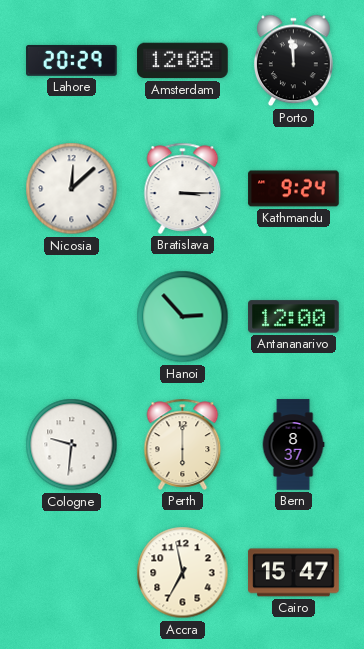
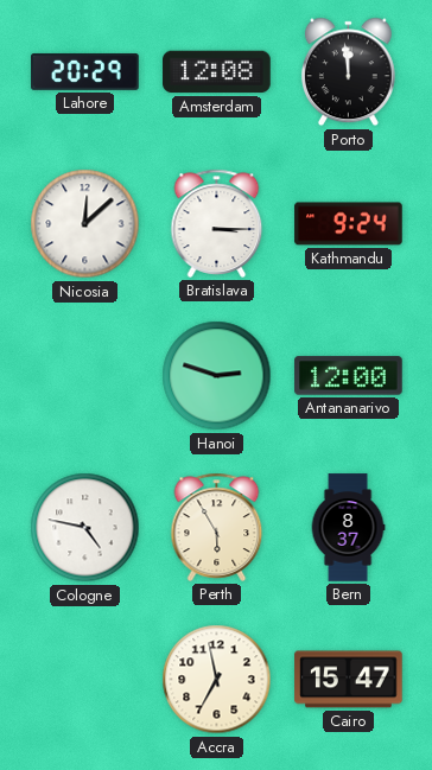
Hanoi: 2:53 -> 2:48 (217, 376)
Cologne: 9:31 -> 4:47 (85, 528)
Perth: 6:00 -> 5:55 (217, 527)
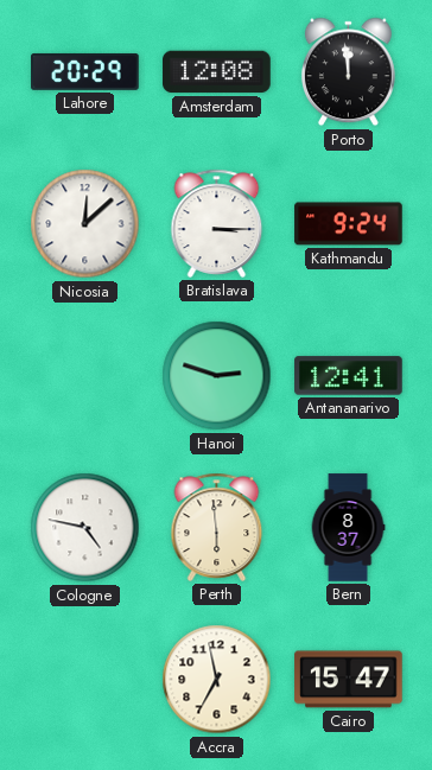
Antananarivo: 12:00 -> 12:41 (349, 376)
Perth: 5:55 -> 5:59 (217, 527)
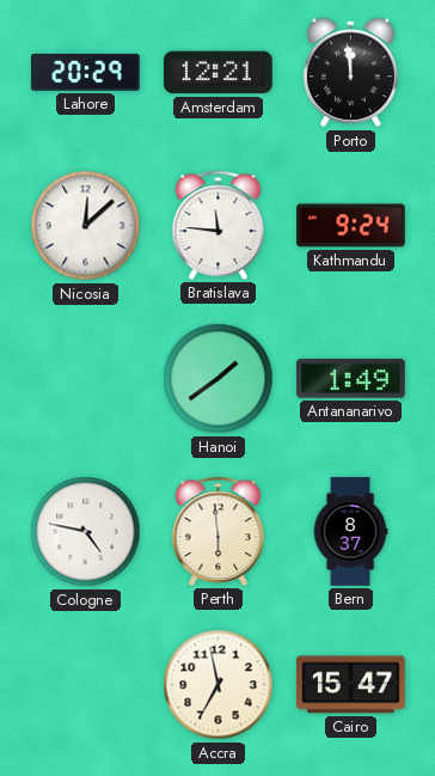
Amsterdam: 12:08 -> 12:21 (219, 73)
Bratislava: 3:15 -> 11:46 (219, 225)
Hanoi: 2:48 -> 1:39 (219, 379)
Antananarivo: 12:41 -> 1:49 (351, 379)
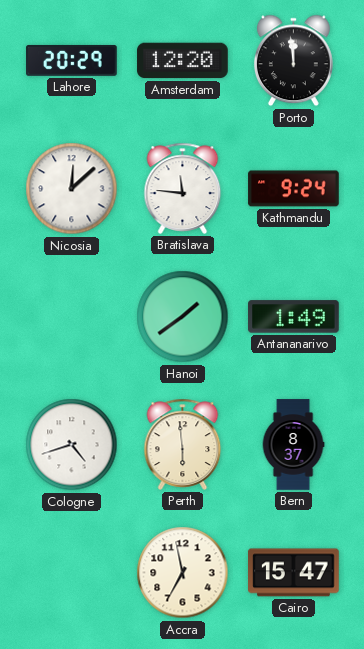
Amsterdam: 12:21 -> 12:20 (183, 61)
Cologne: 4:47 -> 4:42 (72, 445)
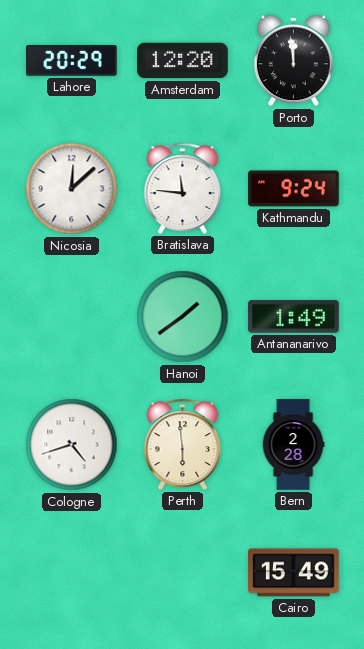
Bern: 8:37 -> 2:28 (293, 445)
Accra: 6:58 -> none (183, 573)
Cairo: 15:47 -> 15:49 (294, 573)
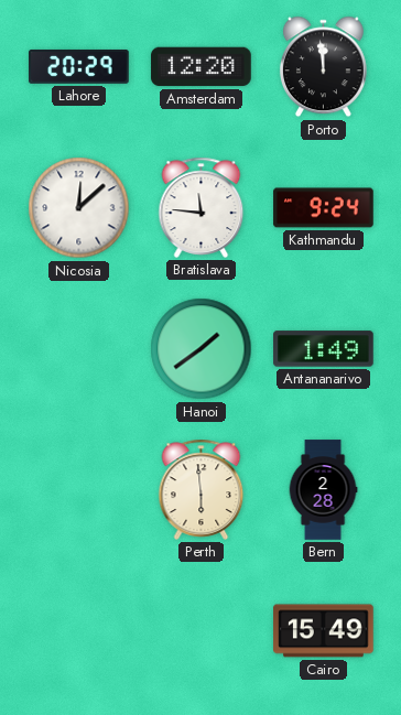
Cologne: 4:42 -> none (72, 445)
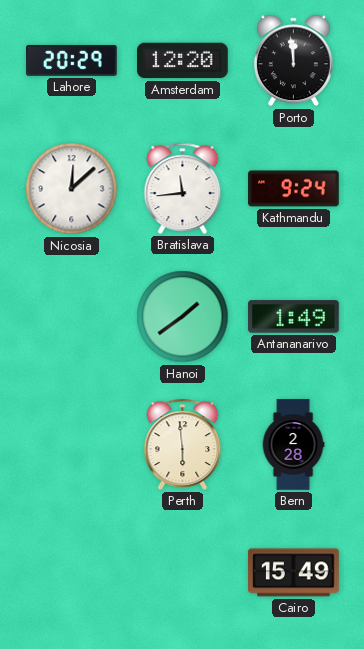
Bratislava: 11:46 -> 11:44 (183, 188)
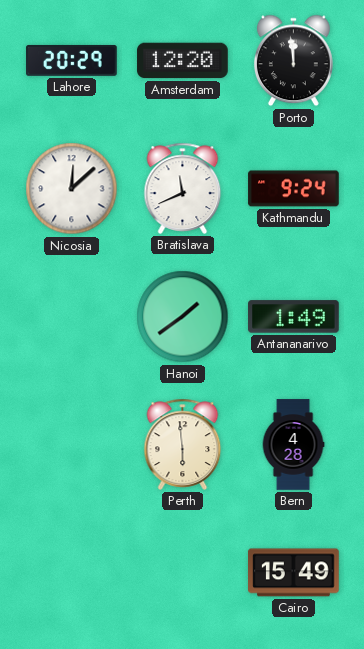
Bratislava: 11:44 -> 11:41 (183, 188)
Bern: 2:28 -> 4:28 (293, 445)
